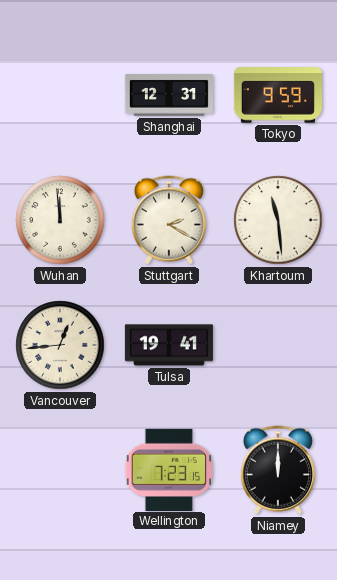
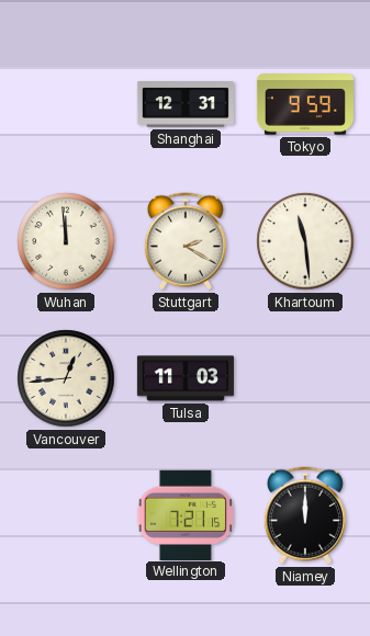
Tulsa: 19:41 -> 11:03 (186, 378)
Wellington: 7:23 -> 7:21 (186, 514)
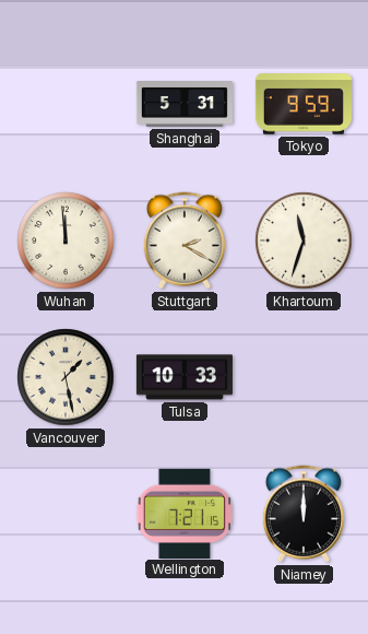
Shanghai: 12:31 -> 5:31 (185, 104)
Khartoum: 11:29 -> 11:33 (304, 240)
Vancouver: 12:44 -> 1:28 (66, 377)
Tulsa: 11:03 -> 10:33 (185, 377)
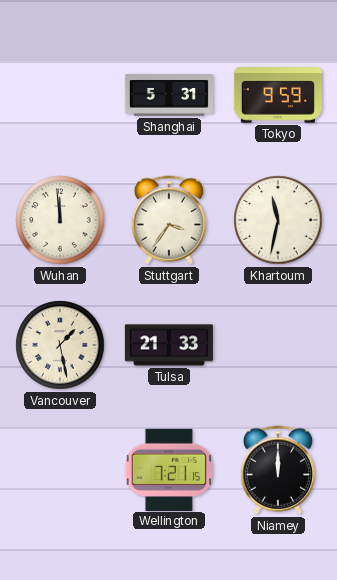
Stuttgart: 2:20 -> 3:36 (169, 220)
Khartoum: 11:33 -> 11:32 (278, 220)
Tulsa: 10:33 -> 21:33 (169, 345)
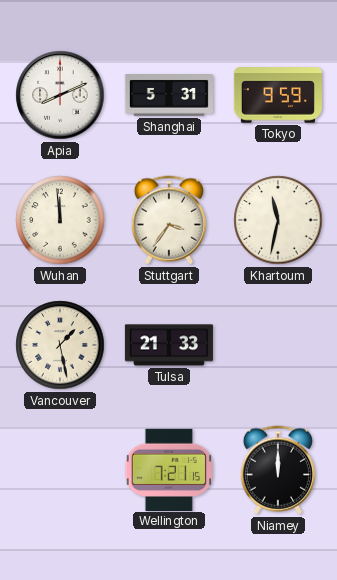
Apia: none -> 8:11 (60, 95)
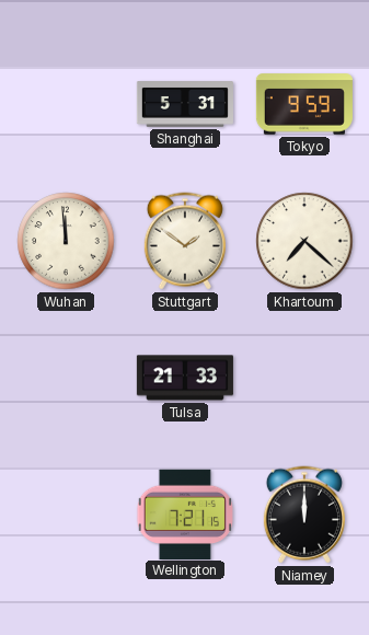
Apia: 8:11 -> none (60, 95)
Stuttgart: 3:36 -> 1:51 (185, 241)
Khartoum: 11:32 -> 7:22 (304, 241)
Vancouver: 1:28 -> none (60, 345)
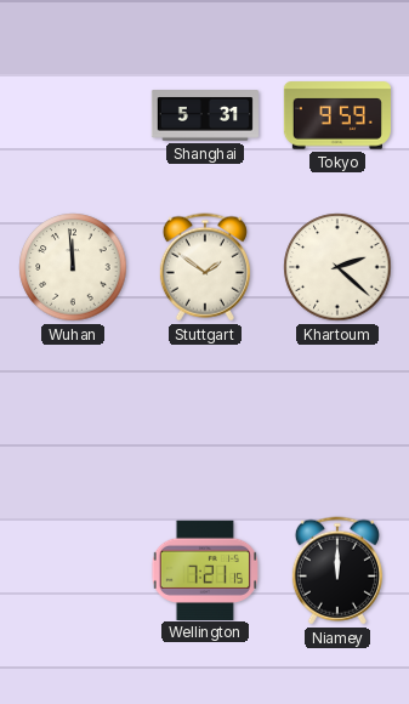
Khartoum: 7:22 -> 2:22 (337, 267)
Tulsa: 21:33 -> none (185, 378)
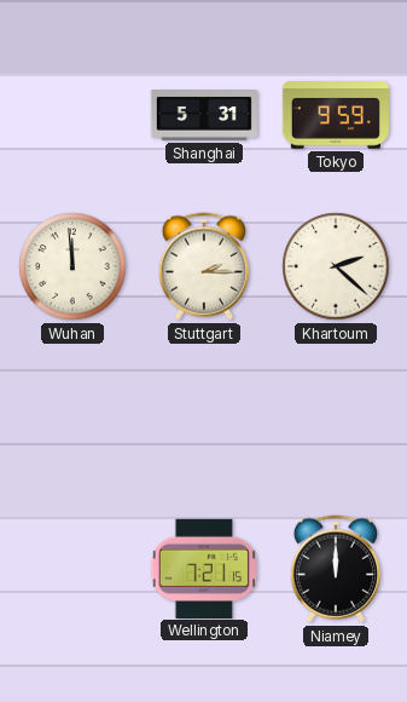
Stuttgart: 1:51 -> 2:15 (204, 266)
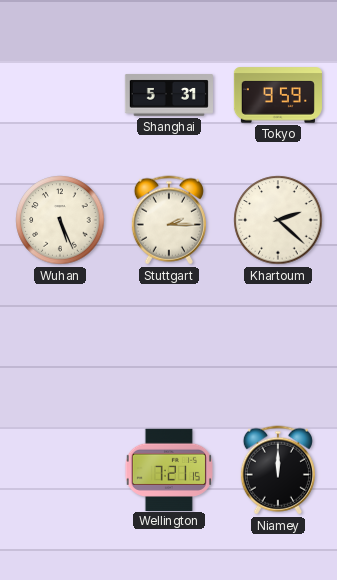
Wuhan: 11:59 -> 5:26 (60, 220)
